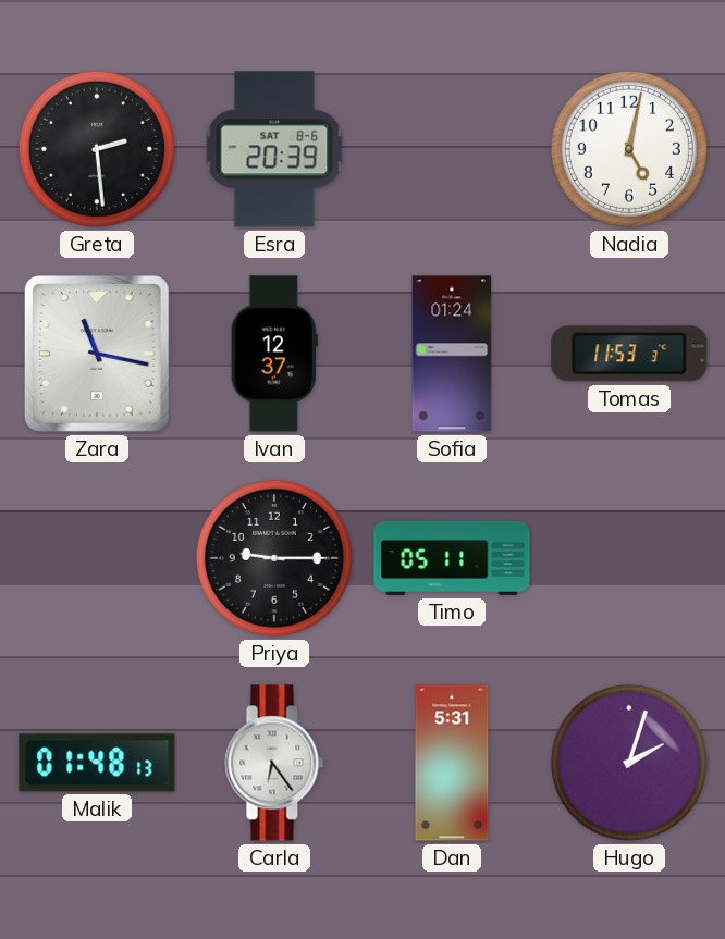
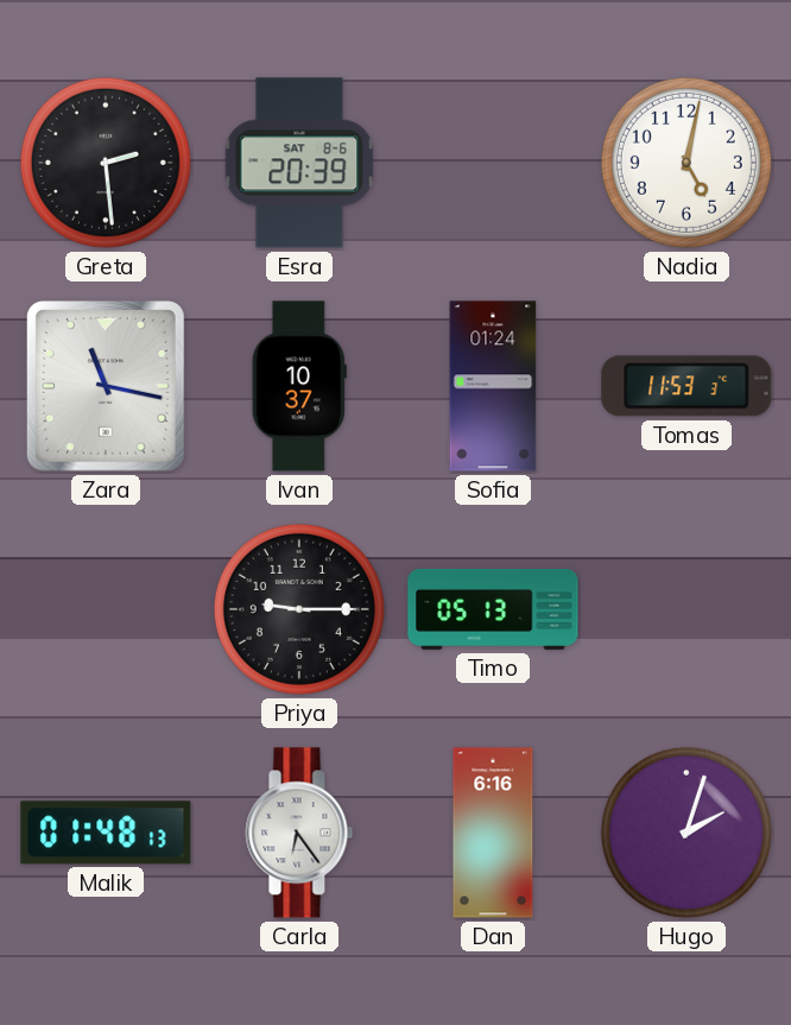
Ivan: 12:37 -> 10:37 (299, 386)
Timo: 05:11 -> 05:13 (493, 609)
Dan: 5:31 -> 6:16 (493, 833)
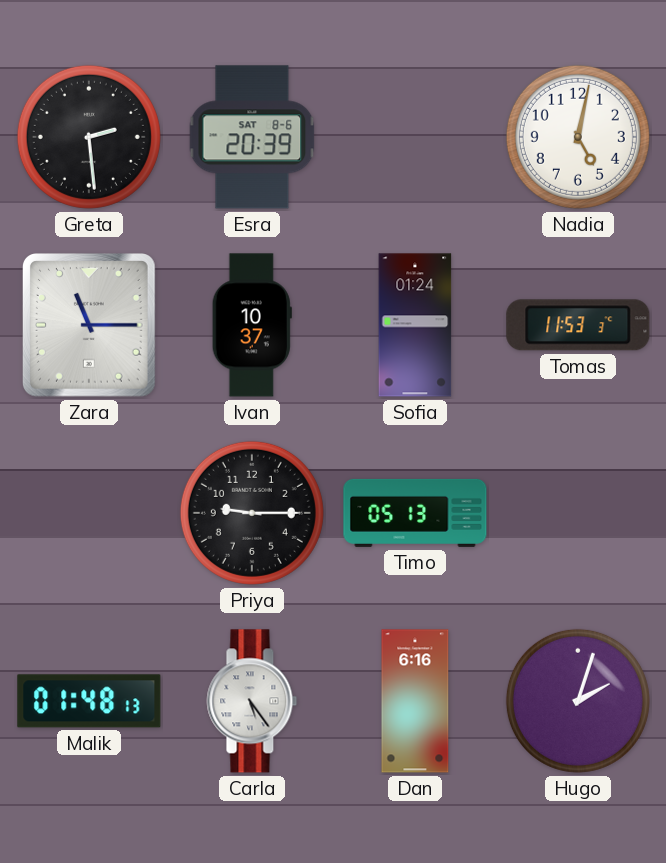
Zara: 11:17 -> 11:15 (90, 326)
Carla: 6:24 -> 5:24 (252, 701)
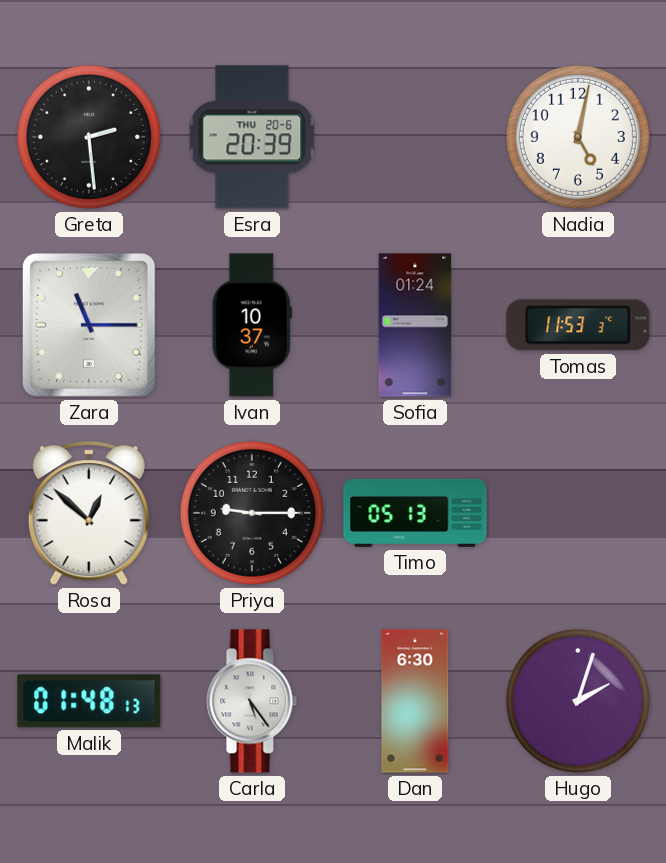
Esra date: SAT 8-6 -> THU 20-6 (252, 137)
Rosa: none -> 12:52 (89, 514)
Dan: 6:16 -> 6:30 (415, 701)
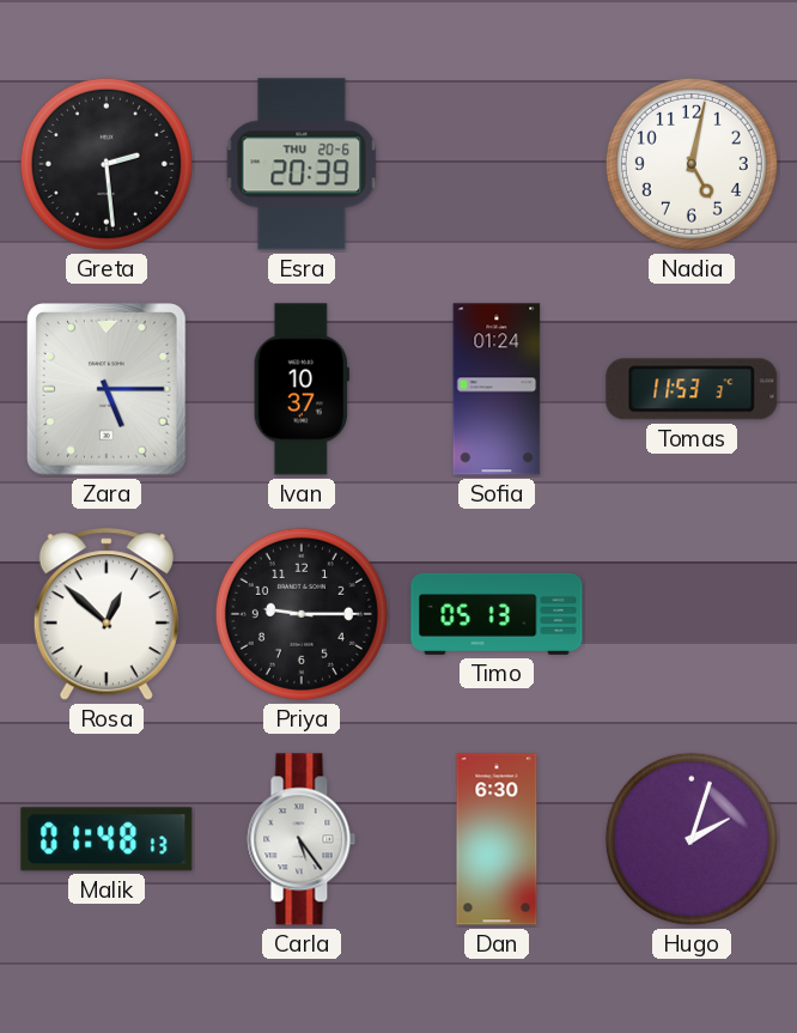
Zara: 11:15 -> 5:15 (108, 390)
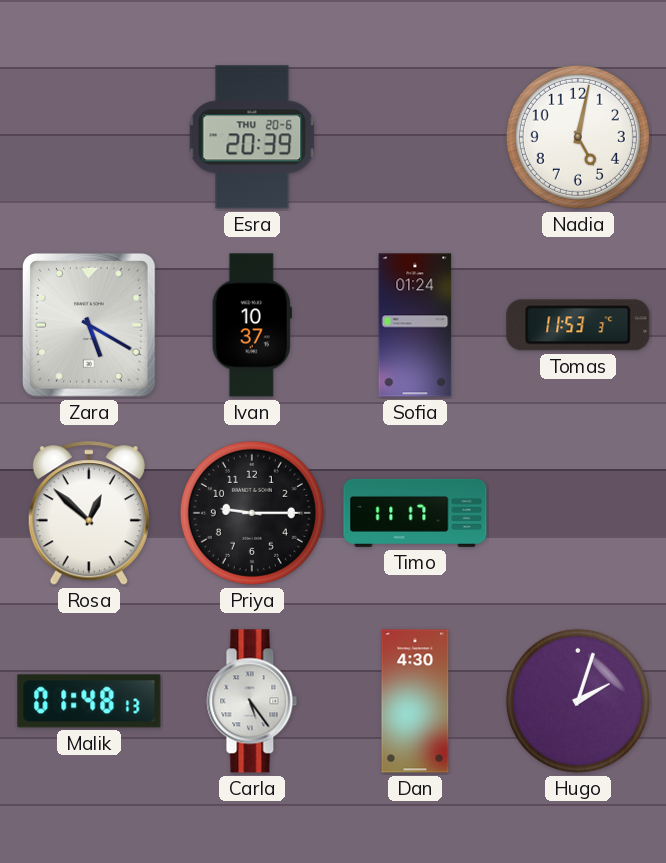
Greta: 2:29 -> none (107, 164)
Zara: 5:15 -> 5:20 (90, 326)
Timo: 05:13 -> 11:17 (415, 513)
Dan: 6:30 -> 4:30 (415, 701)
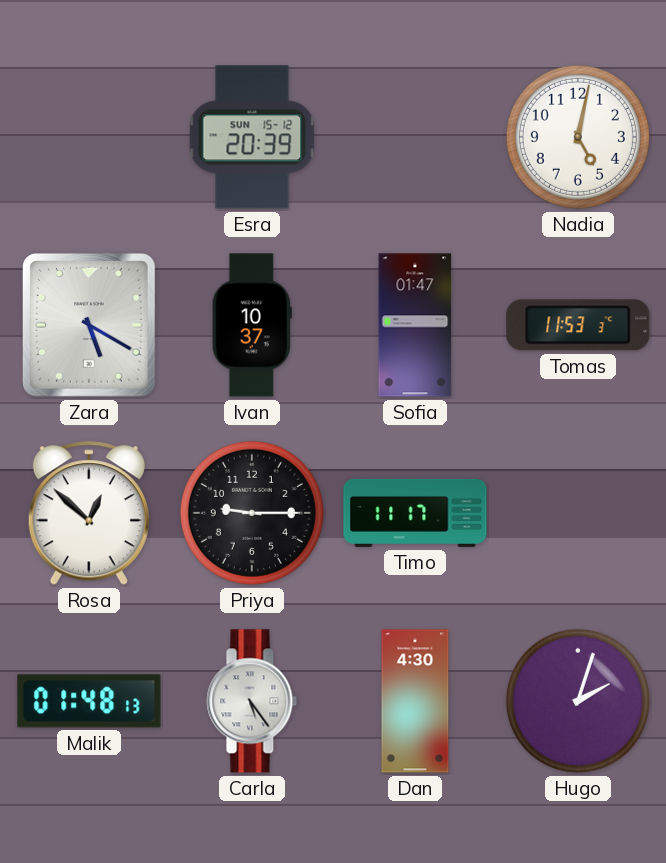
Esra date: THU 20-6 -> SUN 15-12 (252, 137)
Sofia: 01:24 -> 01:47 (415, 325)
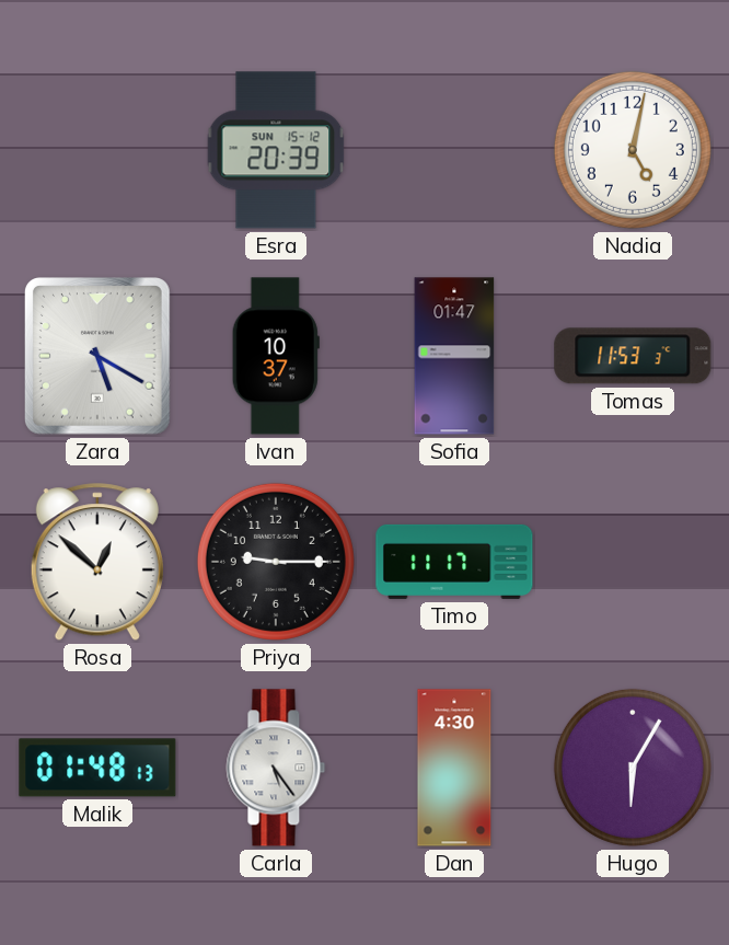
Hugo: 2:03 -> 6:05 (633, 768)
